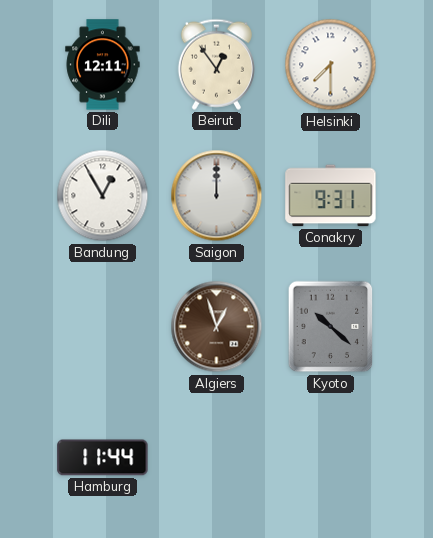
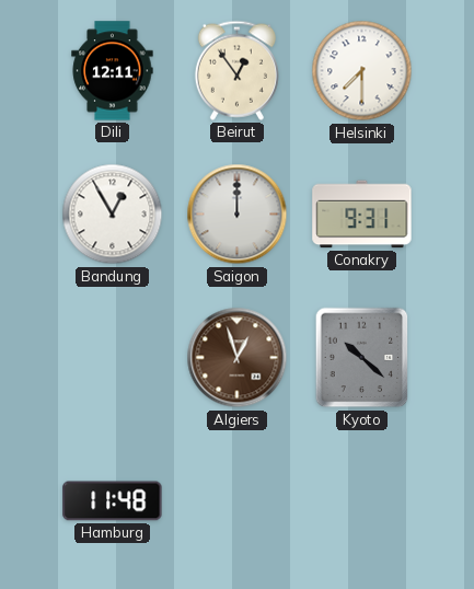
Hamburg: 11:44 -> 11:48 (113, 501)
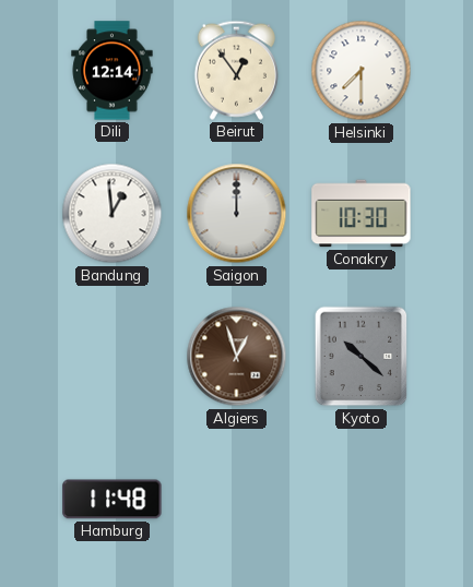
Dili: 12:11 -> 12:14 (113, 71)
Bandung: 12:55 -> 12:59 (113, 214)
Conakry: 9:31 -> 10:30 (362, 214)
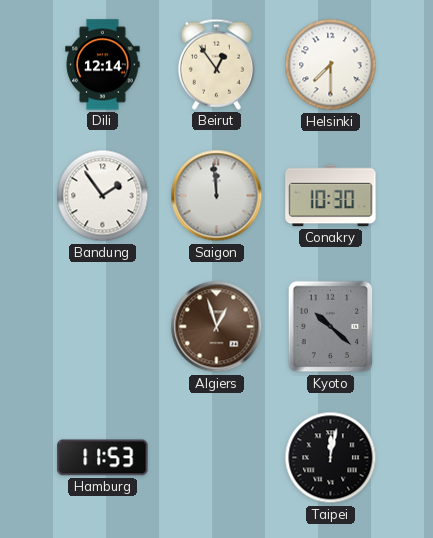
Bandung: 12:59 -> 1:54 (103, 196)
Saigon: 12:00 -> 11:59 (217, 196)
Hamburg: 11:48 -> 11:53 (103, 458)
Taipei: none -> 12:02 (331, 458)
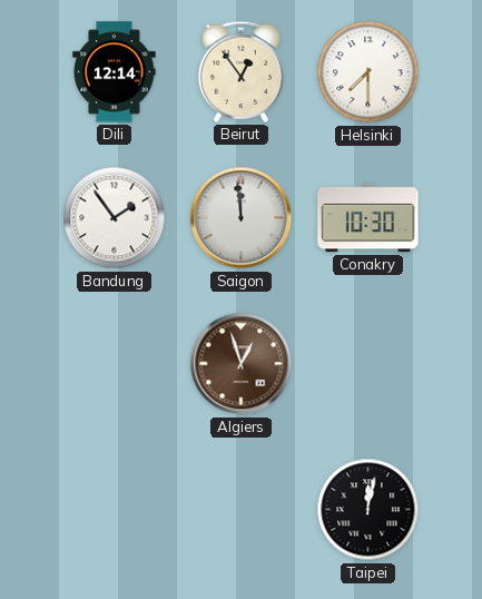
Kyoto: 10:22 -> none (331, 327)
Hamburg: 11:53 -> none (103, 458)
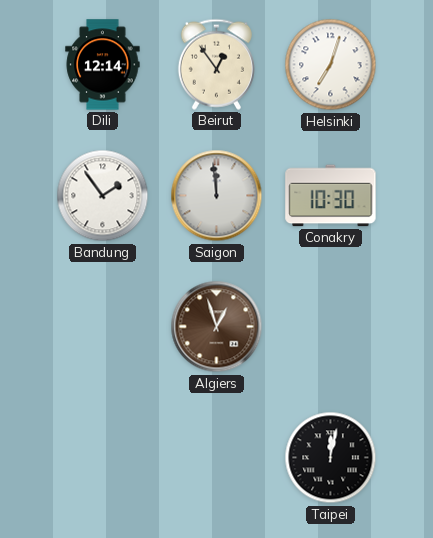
Helsinki: 7:30 -> 7:03 (331, 65)
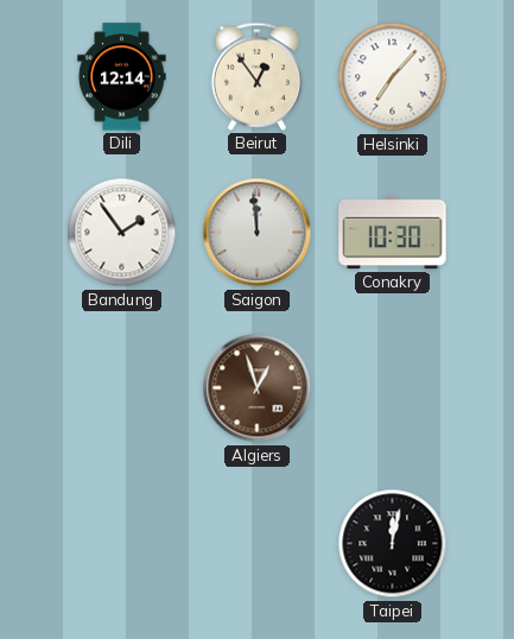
Helsinki: 7:03 -> 7:07 (393, 77)
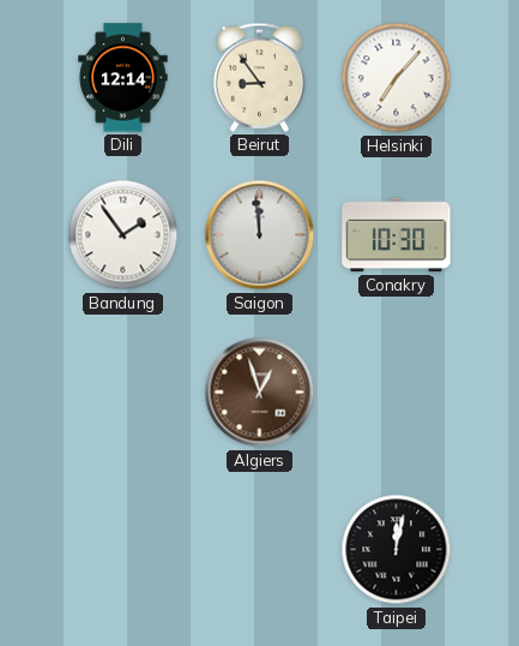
Beirut: 12:54 -> 8:54 (259, 77)
